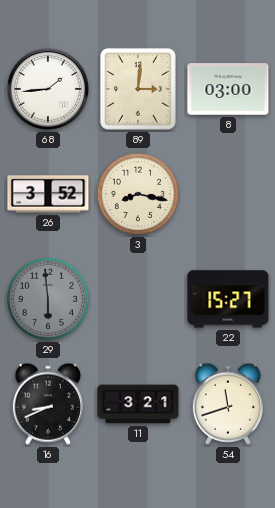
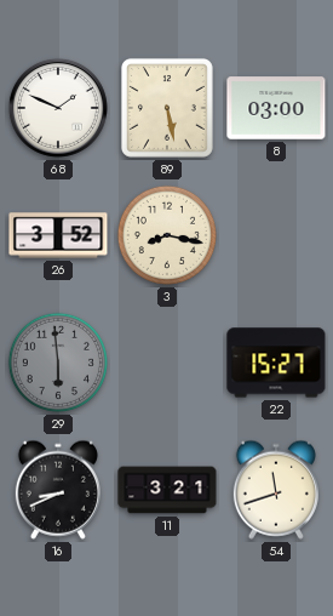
68: 1:44 -> 1:49 (58, 108)
89: 3:01 -> 5:28 (167, 108)
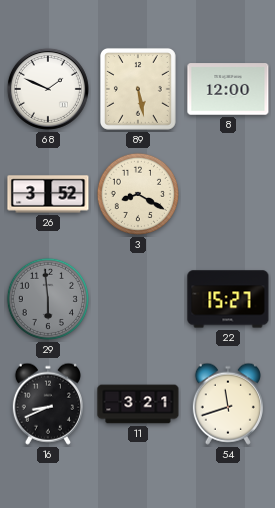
8: 03:00 -> 12:00 (228, 89)
3: 8:17 -> 8:20 (138, 194)
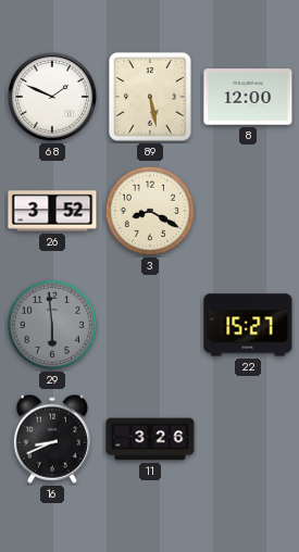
11: 3:21 -> 3:26 (150, 439)
54: 11:42 -> none (228, 404)
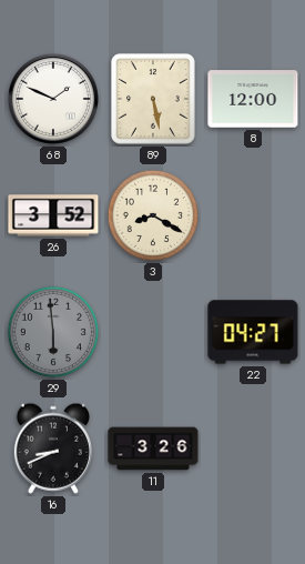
22: 15:27 -> 04:27 (253, 332)
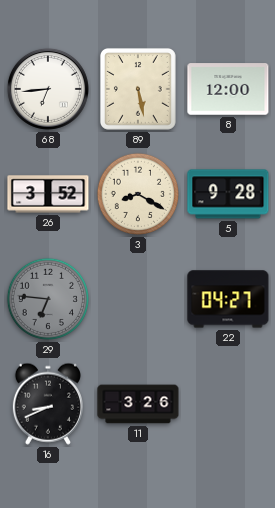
68: 1:49 -> 6:44 (48, 89)
5: none -> 9:28 (228, 194)
29: 5:59 -> 6:46 (48, 299)
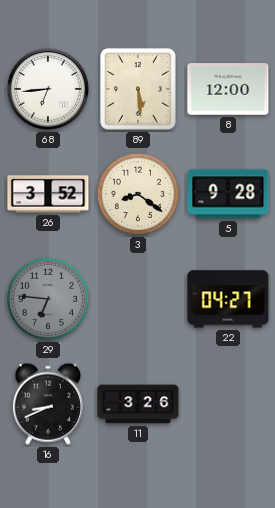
89: 5:28 -> 5:29 (138, 89)
3: 8:20 -> 8:21 (138, 194)
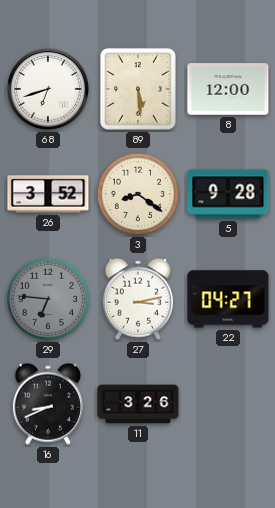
68: 6:44 -> 6:42 (48, 89)
27: none -> 3:13 (138, 299)
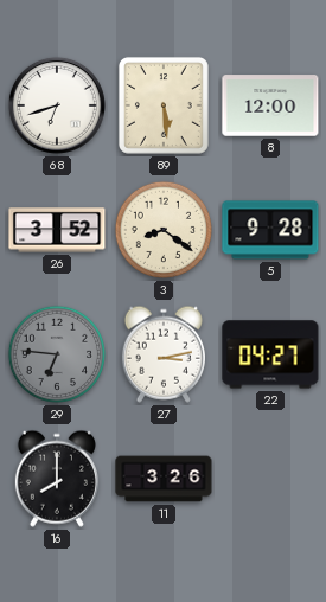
16: 8:41 -> 8:00 (57, 479)
